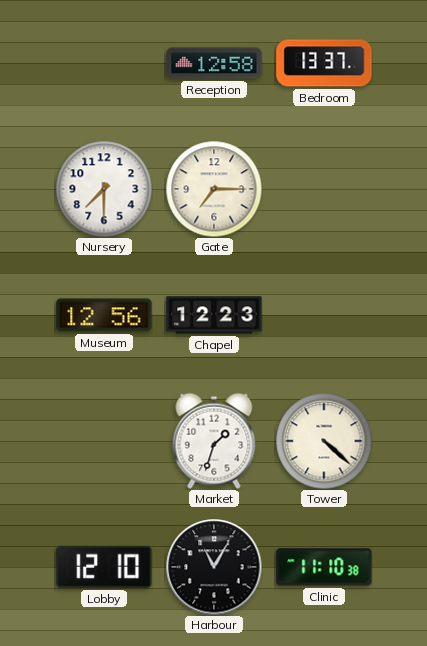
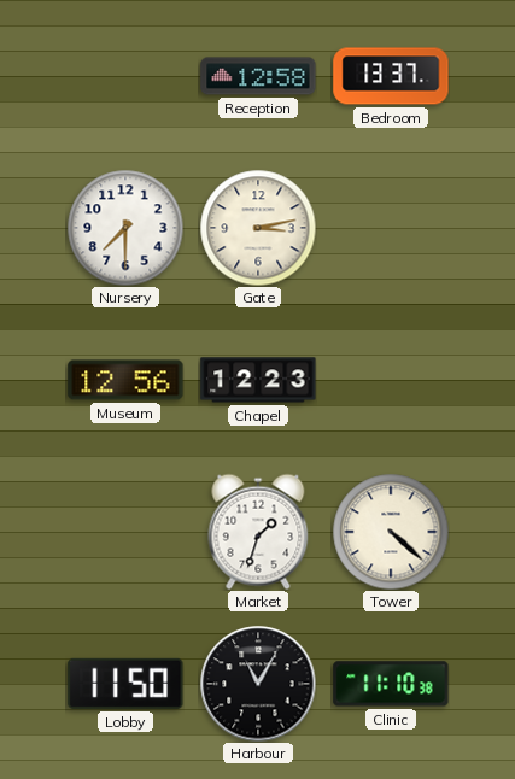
Gate: 7:15 -> 3:13 (258, 228)
Lobby: 12:10 -> 11:50 (125, 684)
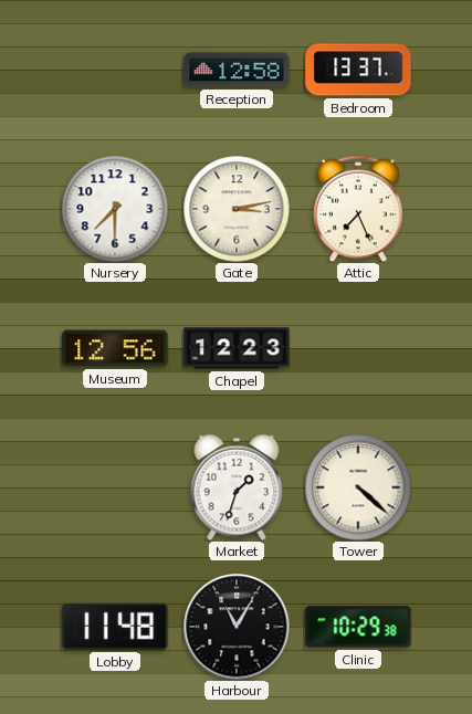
Attic: none -> 7:26 (358, 209)
Lobby: 11:50 -> 11:48 (115, 627)
Clinic: 11:10 -> 10:29 (358, 627)
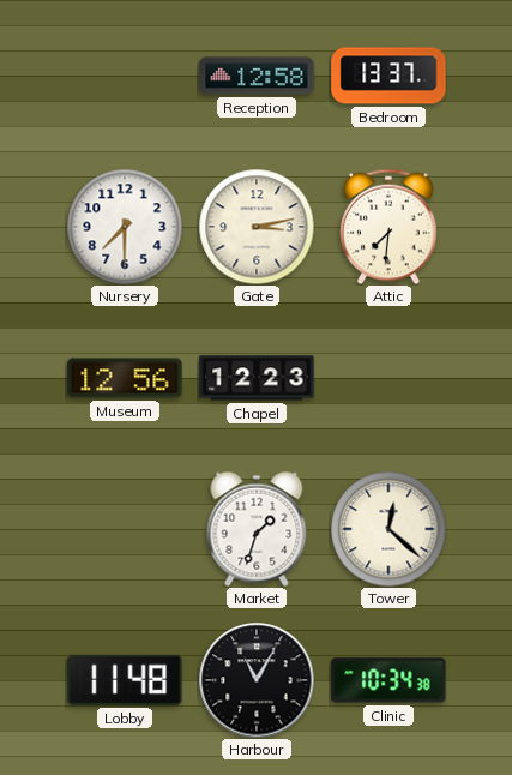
Attic: 7:26 -> 7:31 (388, 227)
Tower: 4:22 -> 12:22 (388, 529)
Clinic: 10:29 -> 10:34 (388, 680)
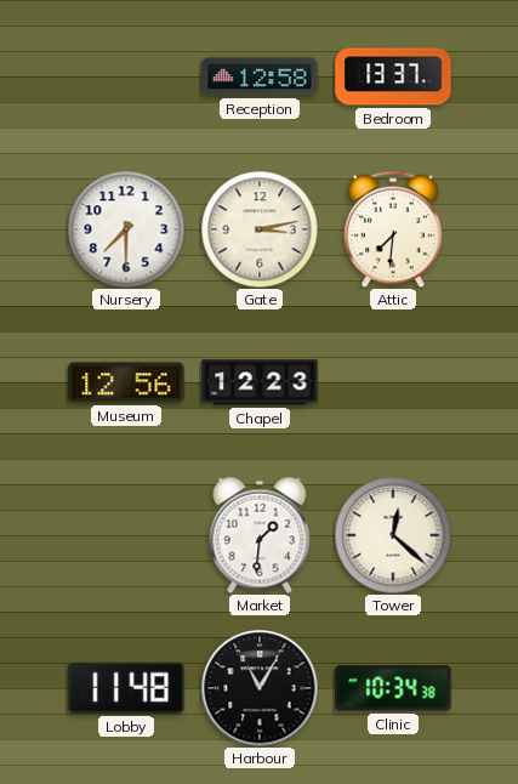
Market: 1:33 -> 1:31 (260, 535)
